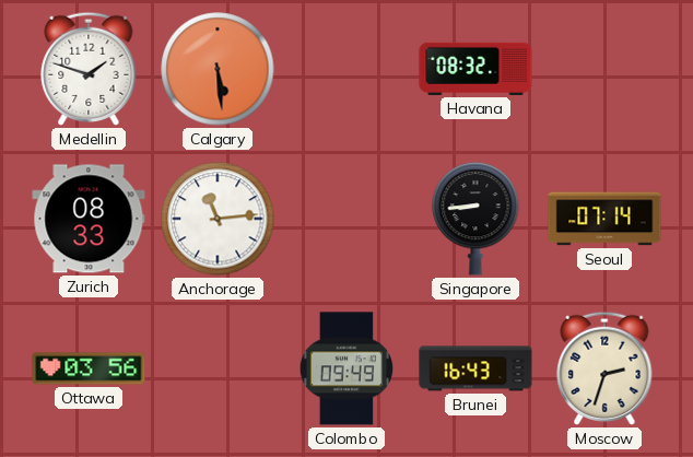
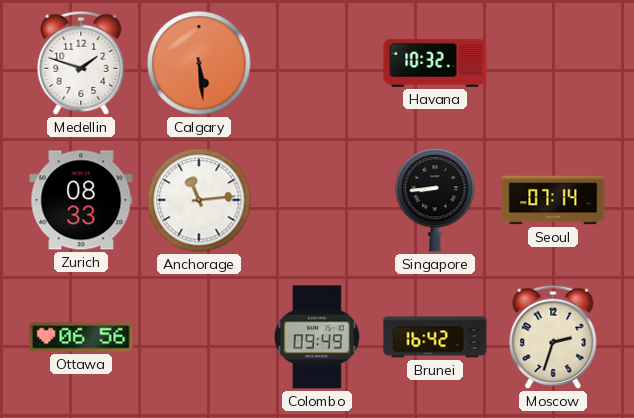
Havana: 08:32 -> 10:32 (435, 63)
Ottawa: 03:56 -> 06:56 (81, 337)
Brunei: 16:43 -> 16:42 (435, 337)
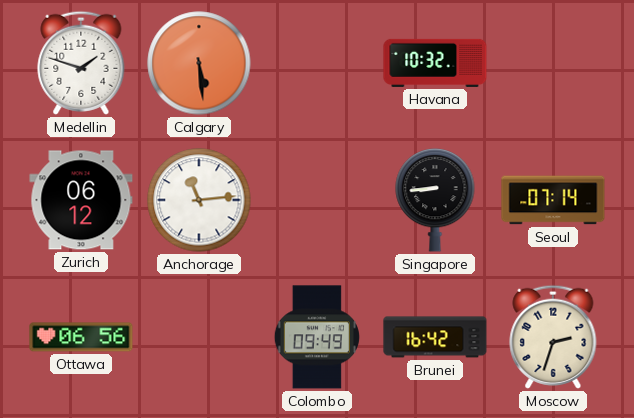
Zurich: 08:33 -> 06:12 (81, 200)
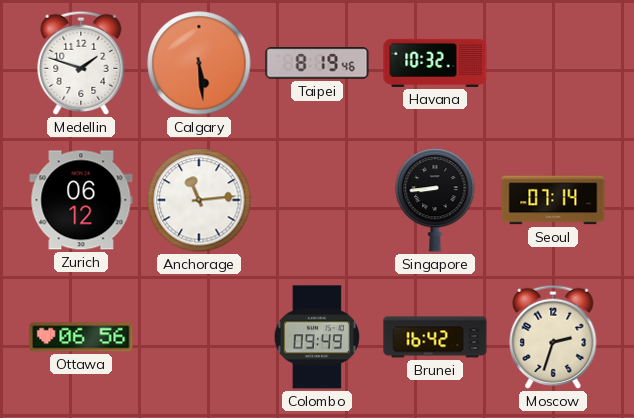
Taipei: none -> 8:19 (317, 63)
